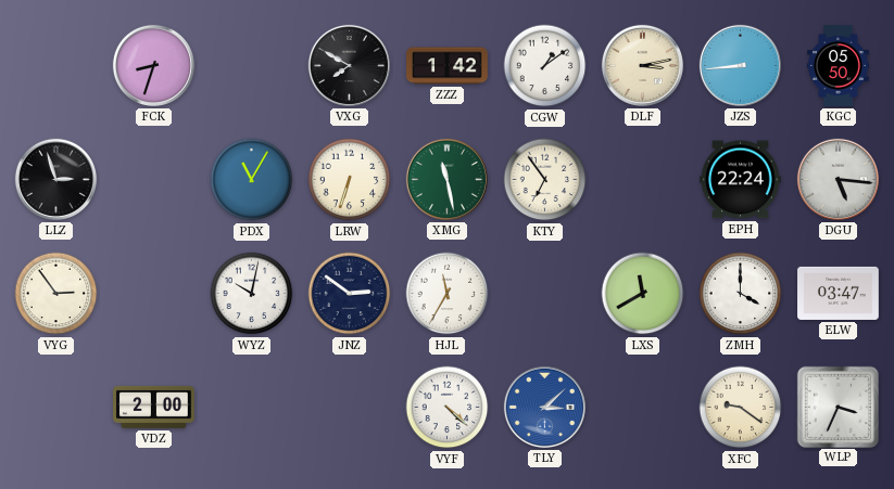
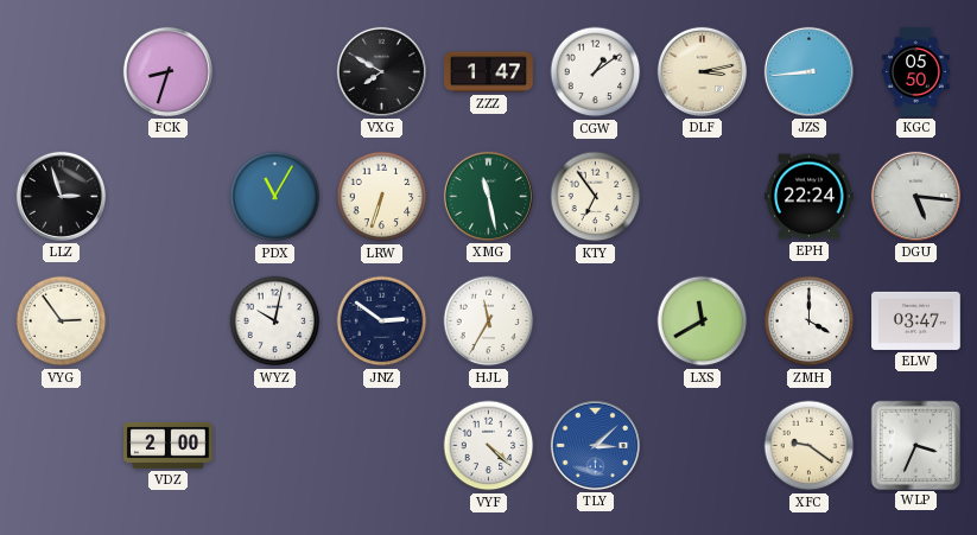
ZZZ: 1:42 -> 1:47 (489, 72)
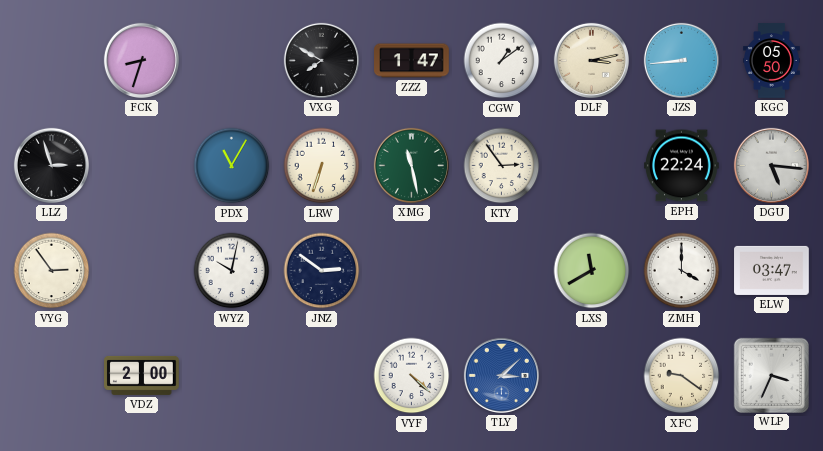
KTY: 6:54 -> 2:54 (502, 166)
HJL: 11:35 -> none (489, 321)
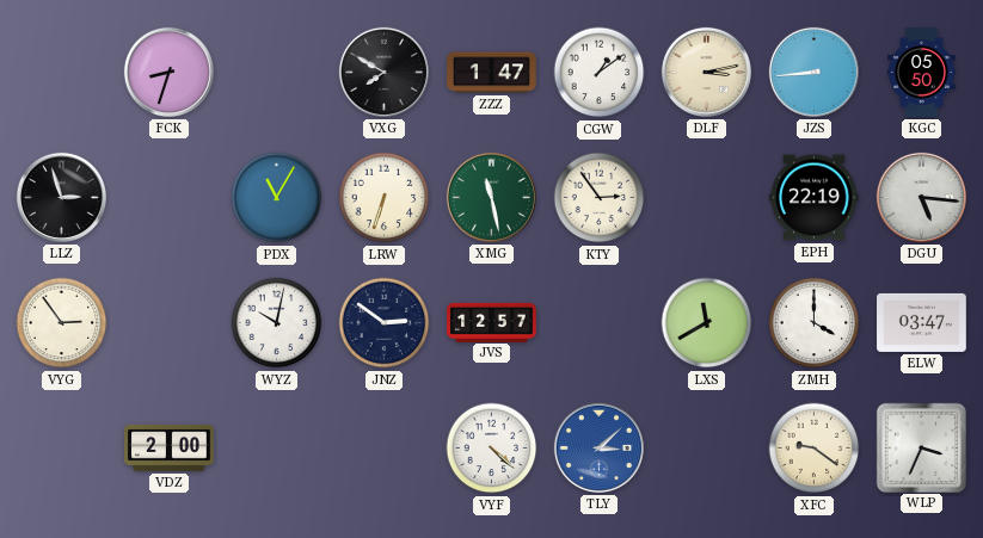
EPH: 22:24 -> 22:19 (815, 198)
JVS: none -> 12:57 (492, 322)
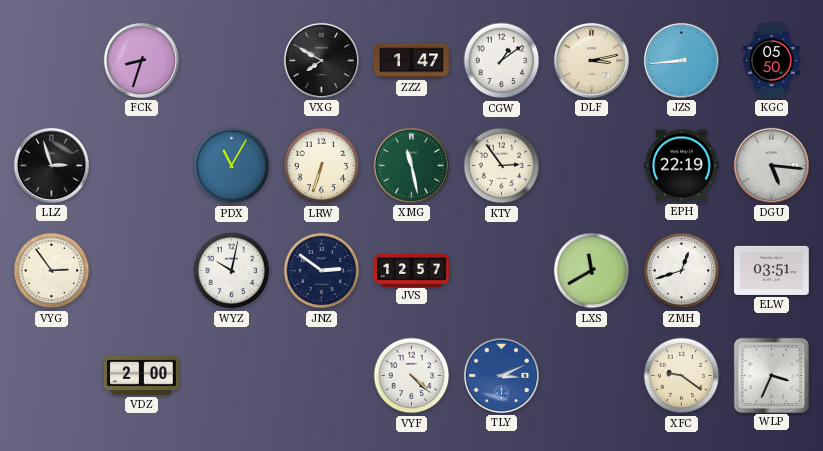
ZMH: 4:00 -> 12:42 (682, 271)
ELW: 03:47 -> 03:51 (772, 270)
TLY: 3:08 -> 3:11 (501, 375)
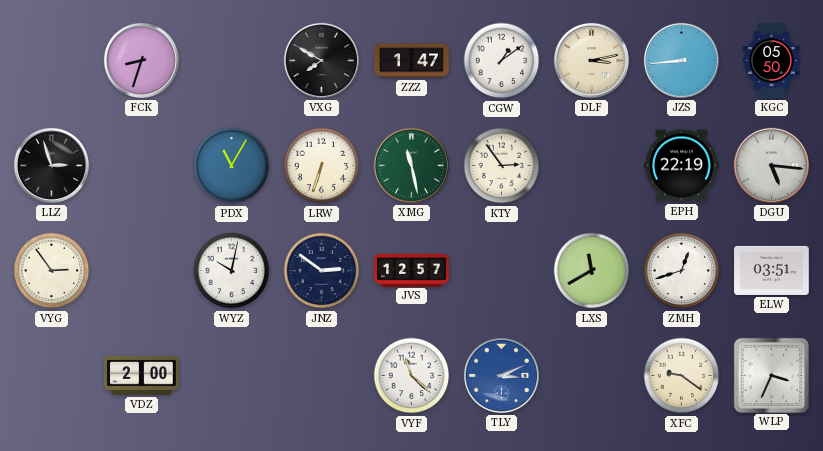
VYF: 4:22 -> 11:22 (412, 376)
